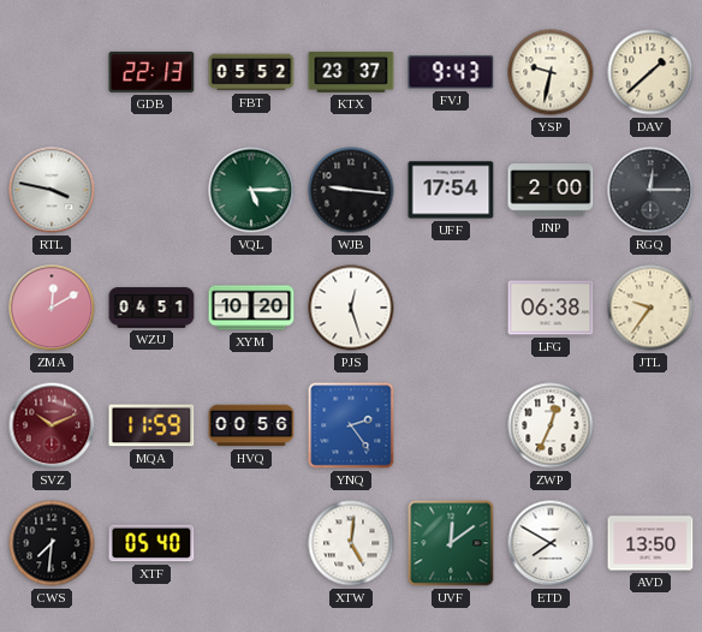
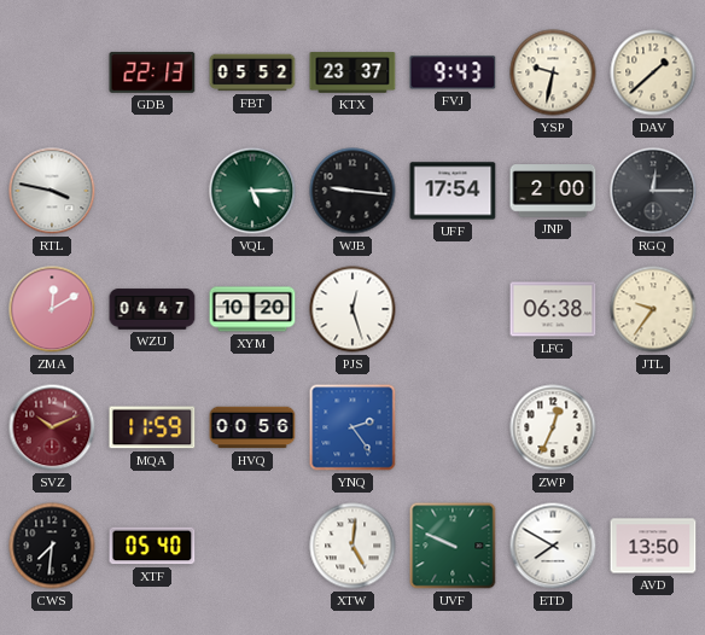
WZU: 04:51 -> 04:47 (152, 309)
UVF: 12:09 -> 9:49 (453, 546)
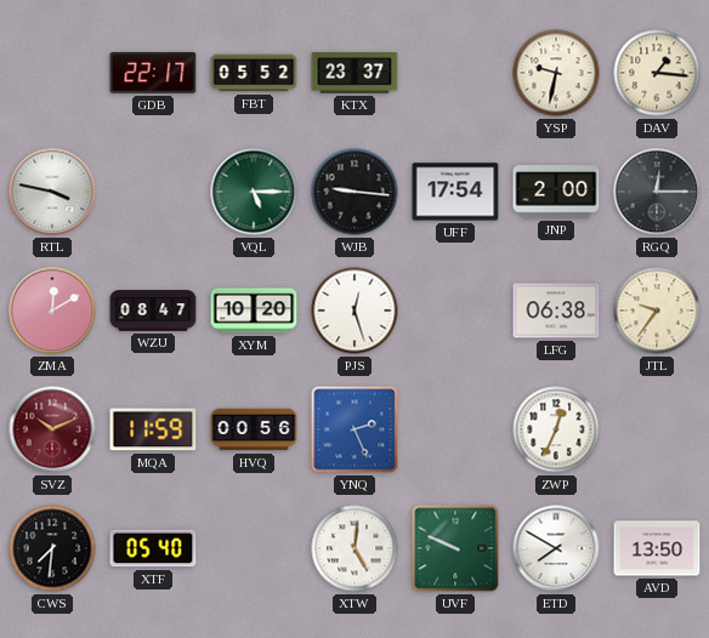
GDB: 22:13 -> 22:17 (153, 73)
FVJ: 9:43 -> none (453, 72)
DAV: 1:38 -> 1:16 (657, 73)
WZU: 04:47 -> 08:47 (153, 311)
YNQ: 2:24 -> 2:26 (354, 429)
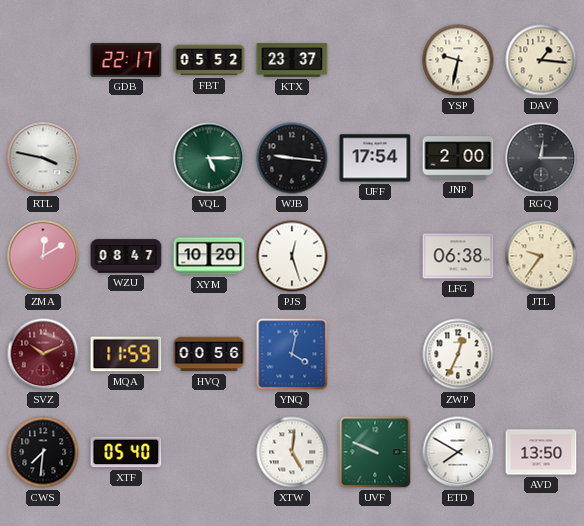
YNQ: 2:26 -> 4:02 (292, 354)
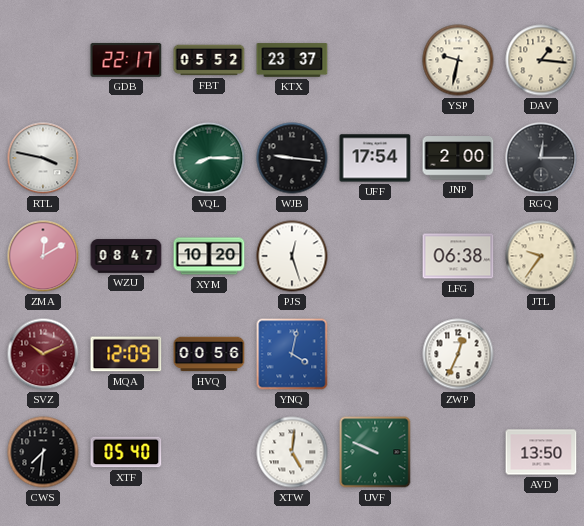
VQL: 5:15 -> 8:15 (209, 158)
MQA: 11:59 -> 12:09 (126, 354)
ETD: 7:50 -> none (458, 452)
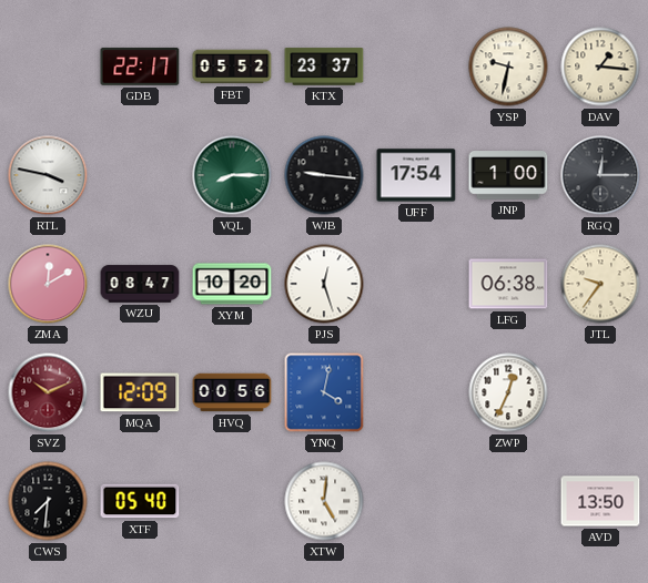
JNP: 2:00 -> 1:00 (508, 175)
UVF: 9:49 -> none (375, 452)
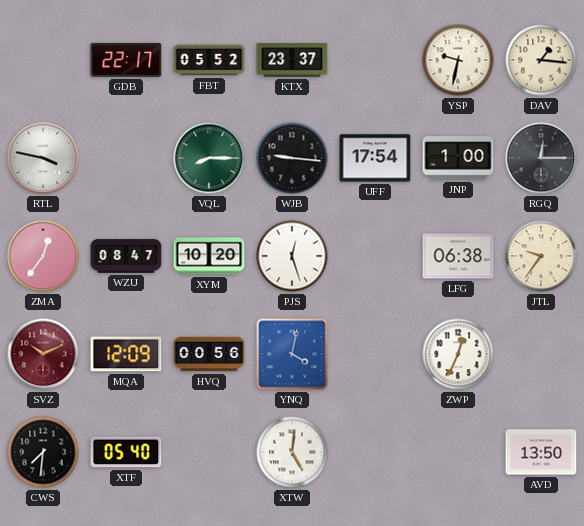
ZMA: 12:10 -> 12:36 (43, 256)
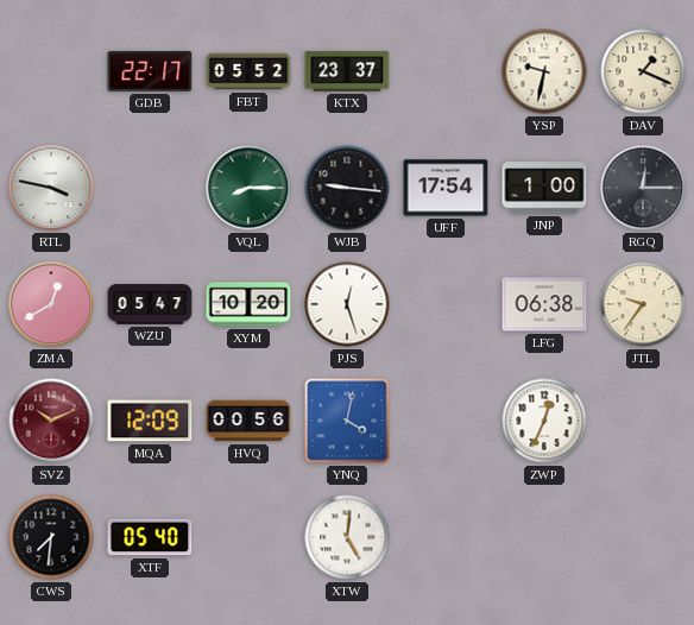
DAV: 1:16 -> 1:19 (643, 71)
ZMA: 12:36 -> 12:40 (51, 304)
WZU: 08:47 -> 05:47 (150, 304)
AVD: 13:50 -> none (541, 452)
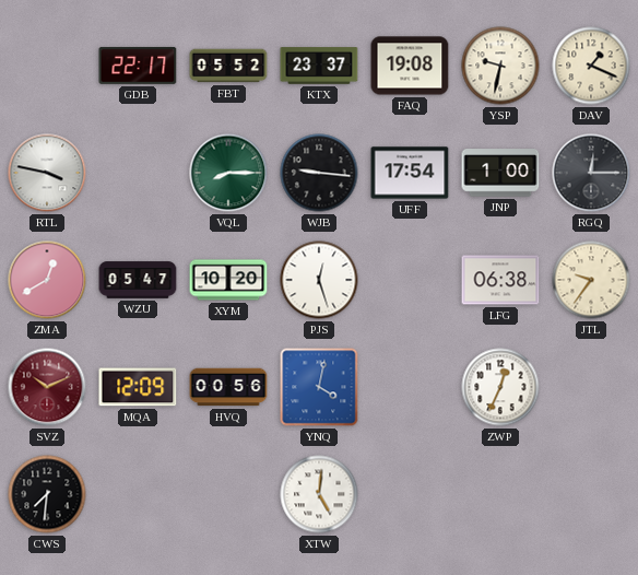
FAQ: none -> 19:08 (410, 66)
XTF: 05:40 -> none (150, 537)
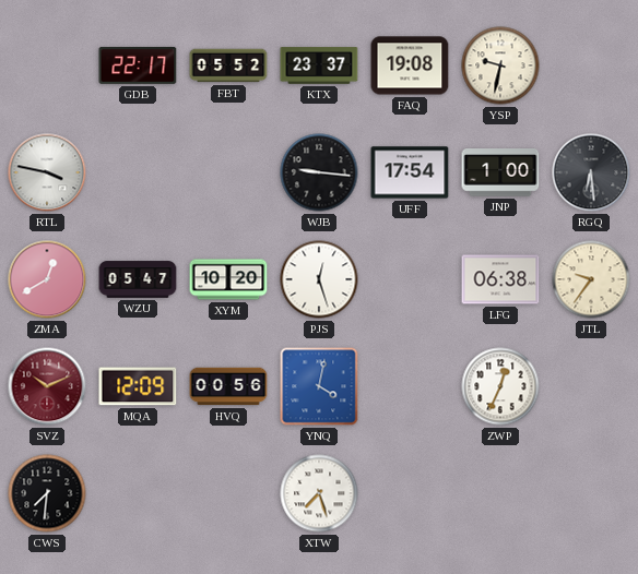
DAV: 1:19 -> none (591, 66)
VQL: 8:15 -> none (228, 173)
RGQ: 12:15 -> 6:29 (591, 172)
XTW: 5:01 -> 7:27 (319, 493)
